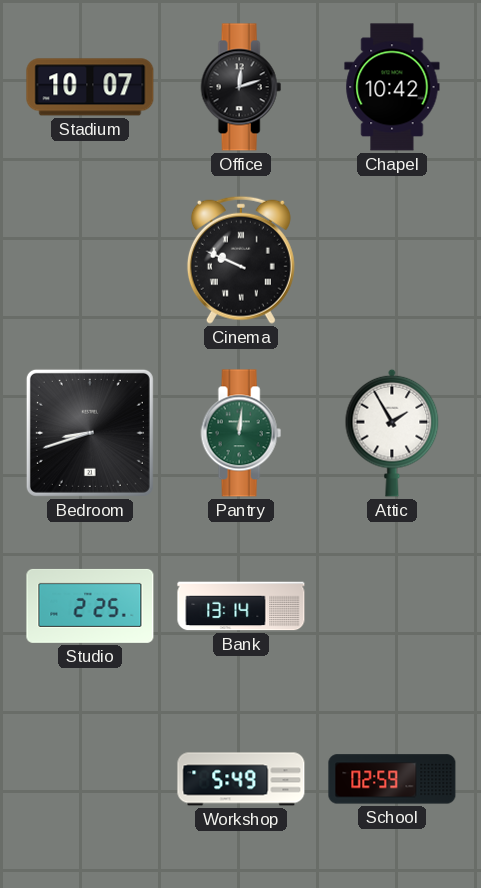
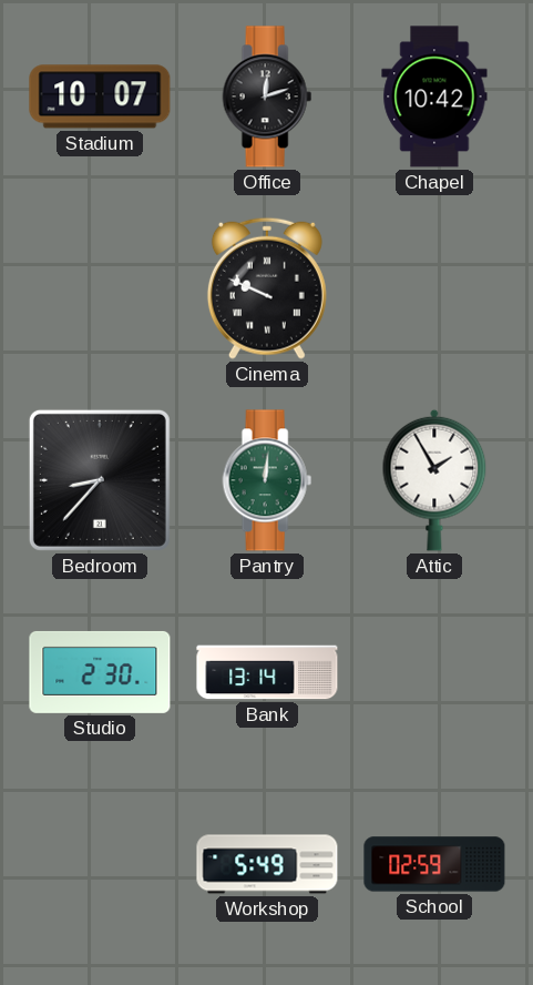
Bedroom: 8:42 -> 8:37 (100, 480)
Studio: 2:25 -> 2:30 (100, 672)
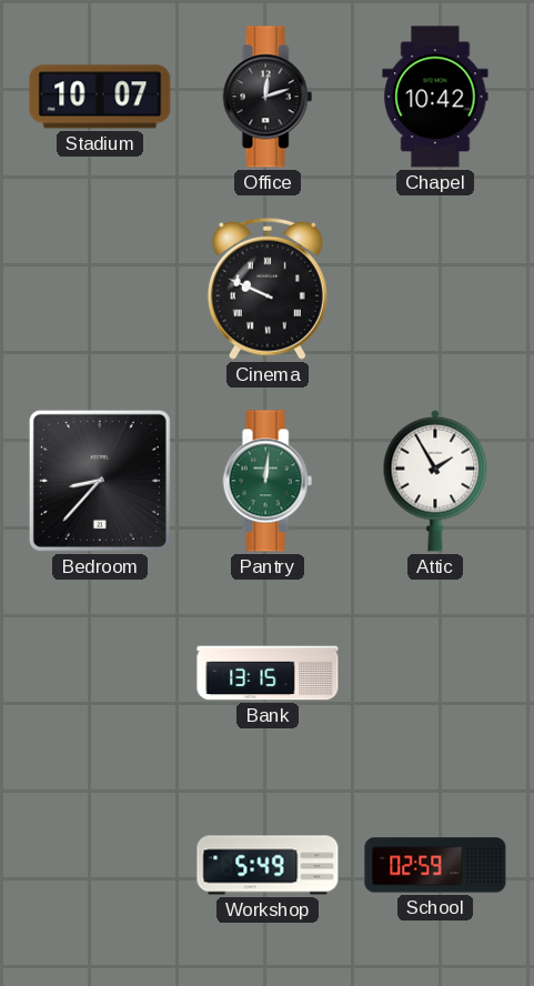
Studio: 2:30 -> none (100, 672)
Bank: 13:14 -> 13:15 (268, 673)
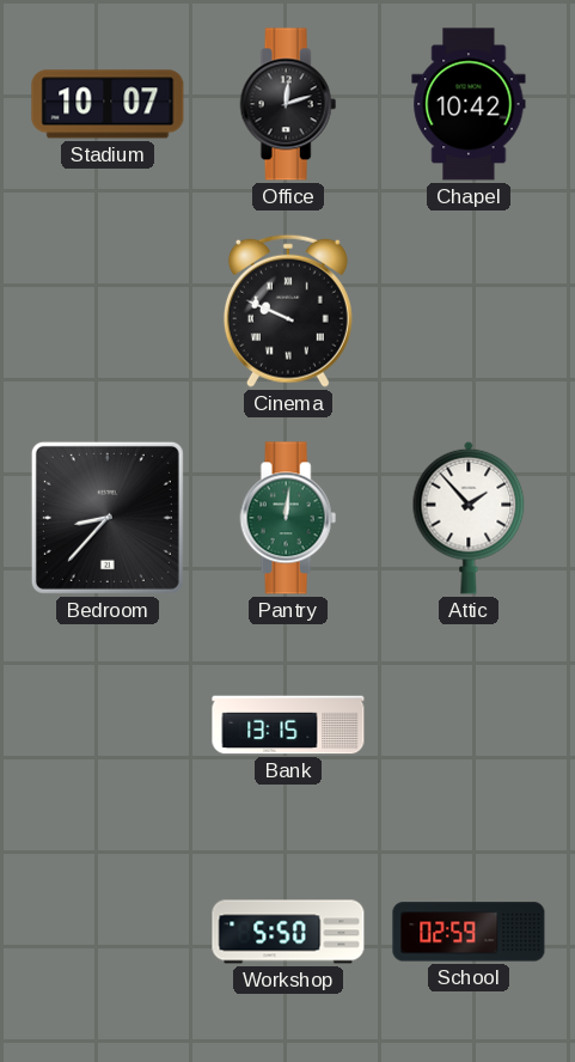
Attic: 1:55 -> 1:53 (469, 518)
Workshop: 5:49 -> 5:50 (288, 932)
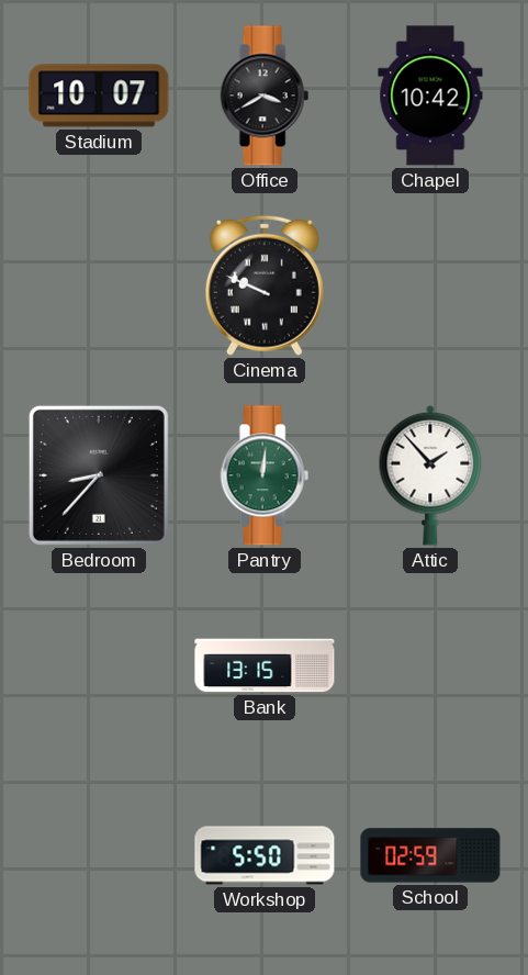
Office: 12:12 -> 3:40 (265, 96)
